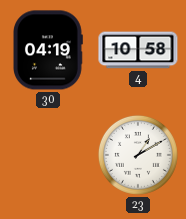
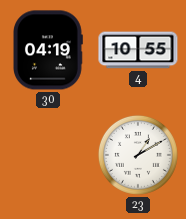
4: 10:58 -> 10:55 (138, 50)
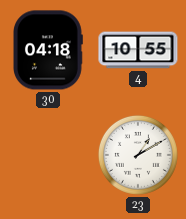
30: 04:19 -> 04:18 (48, 50)
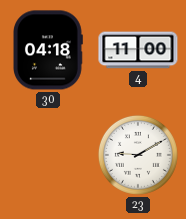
4: 10:55 -> 11:00 (138, 50)
23: 1:10 -> 9:10 (138, 155)
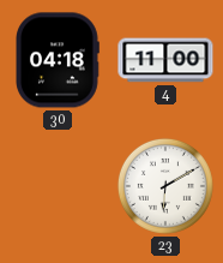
23: 9:10 -> 6:10 (165, 186)
